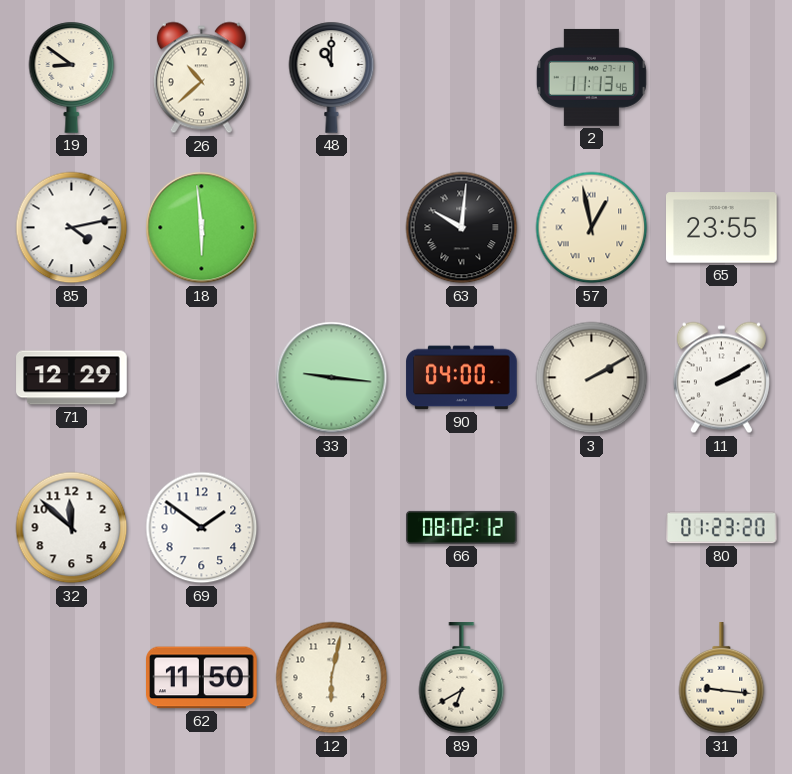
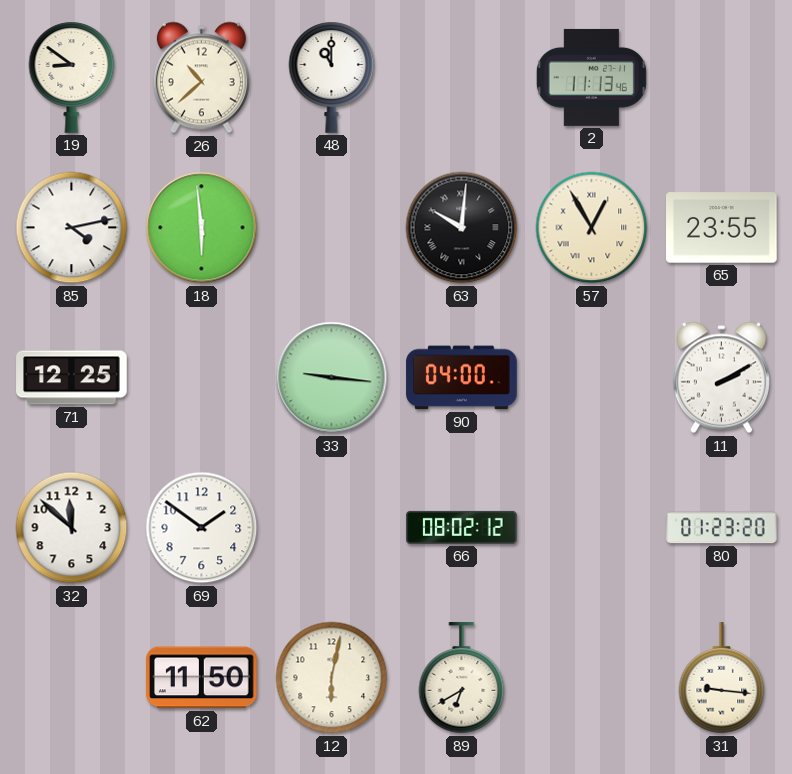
57: 12:58 -> 12:55 (592, 228)
71: 12:29 -> 12:25 (72, 378)
3: 2:10 -> none (592, 378)
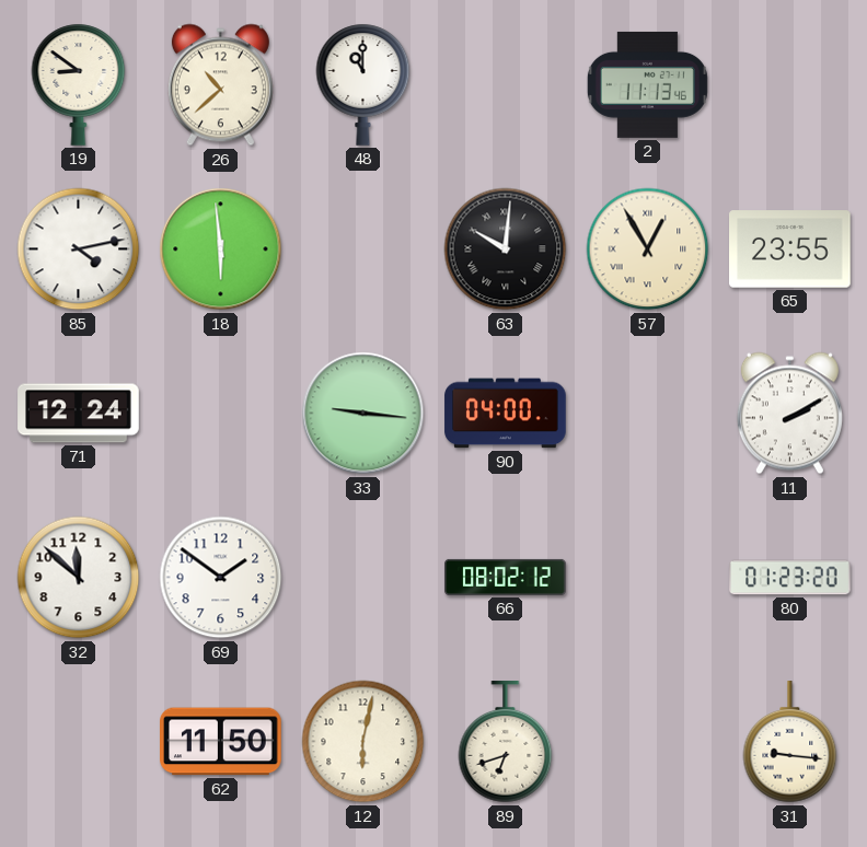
71: 12:25 -> 12:24 (79, 414)
89: 6:40 -> 6:42 (506, 742)
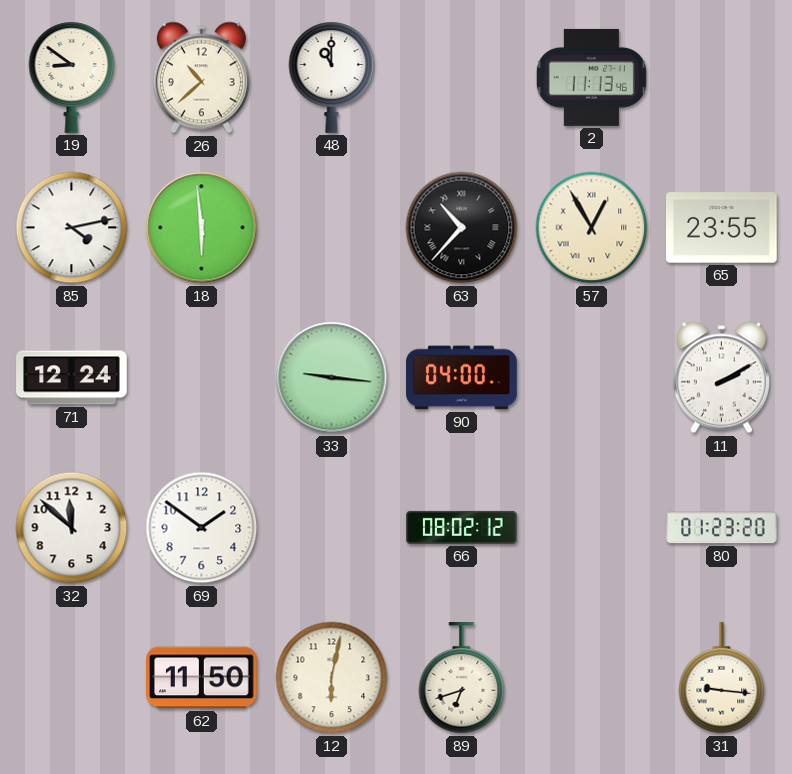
63: 10:01 -> 10:37 (462, 228)
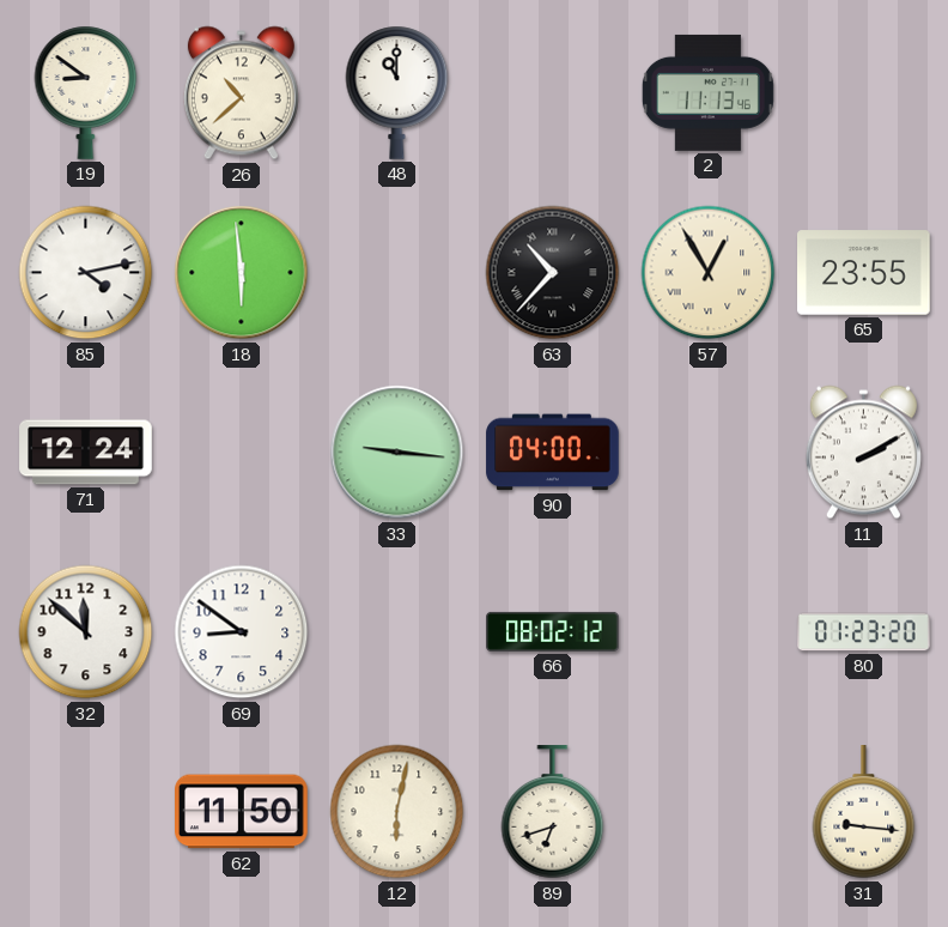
69: 1:51 -> 8:51 (242, 632)
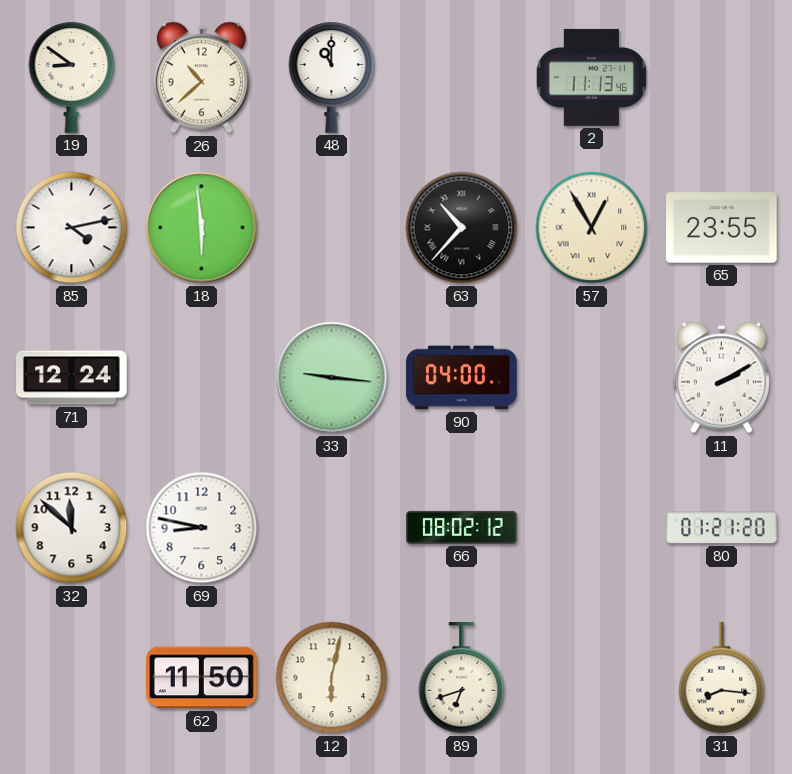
69: 8:51 -> 8:47 (202, 528)
80: 01:23 -> 01:21 (722, 528)
31: 9:16 -> 8:16 (722, 678)
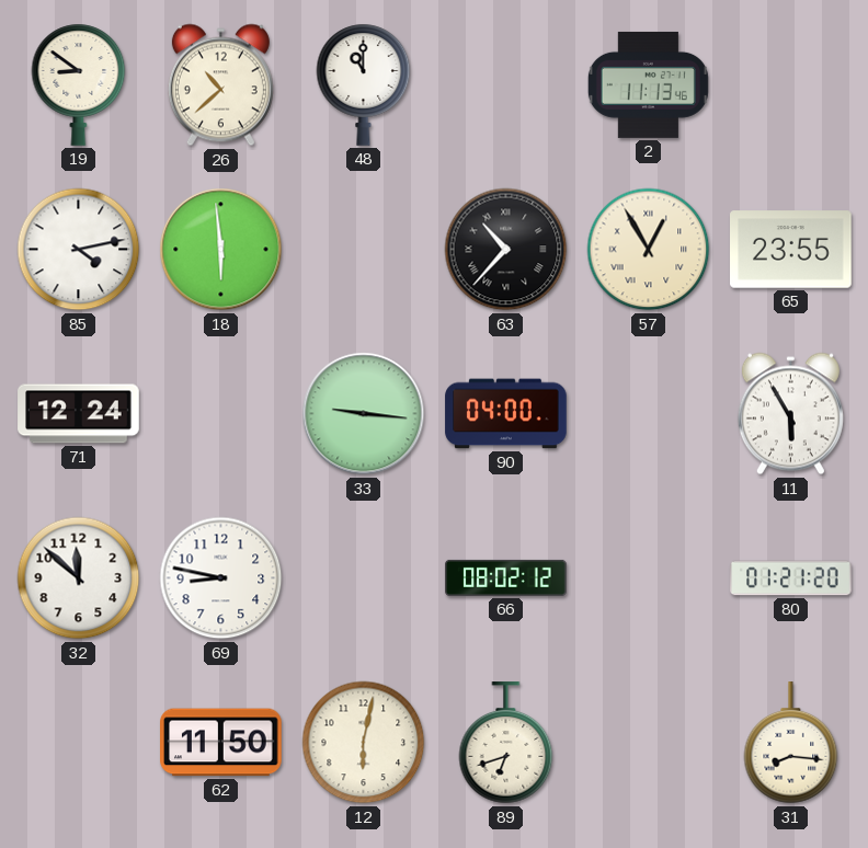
11: 2:10 -> 5:55 (790, 414)
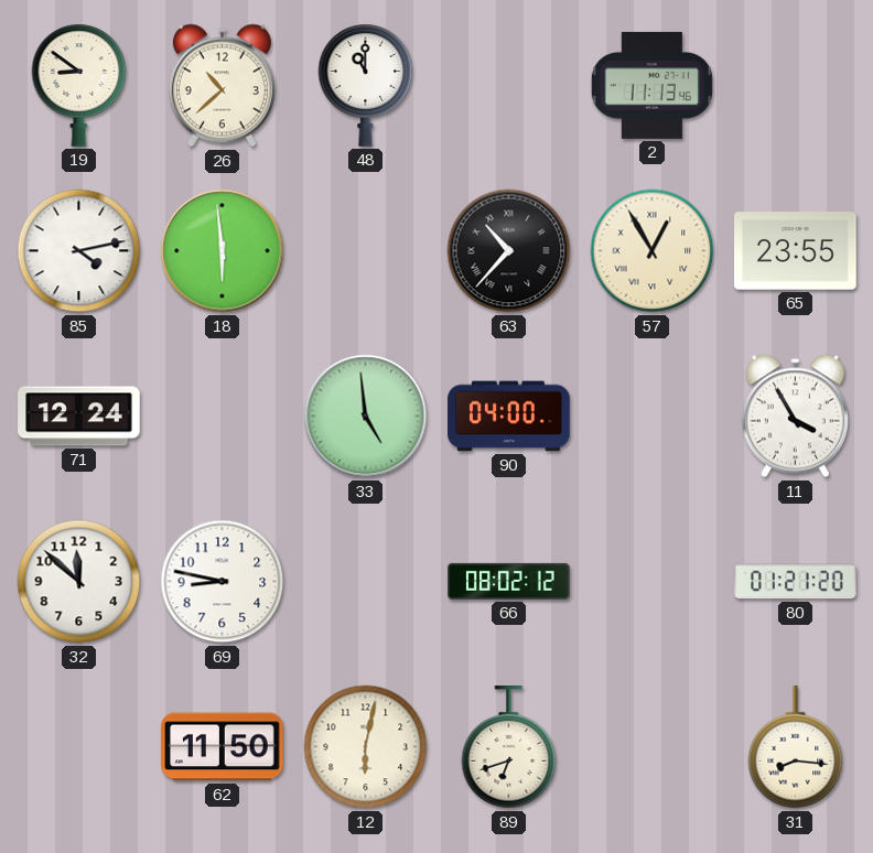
33: 9:16 -> 4:59 (366, 417)
11: 5:55 -> 3:55 (795, 417)
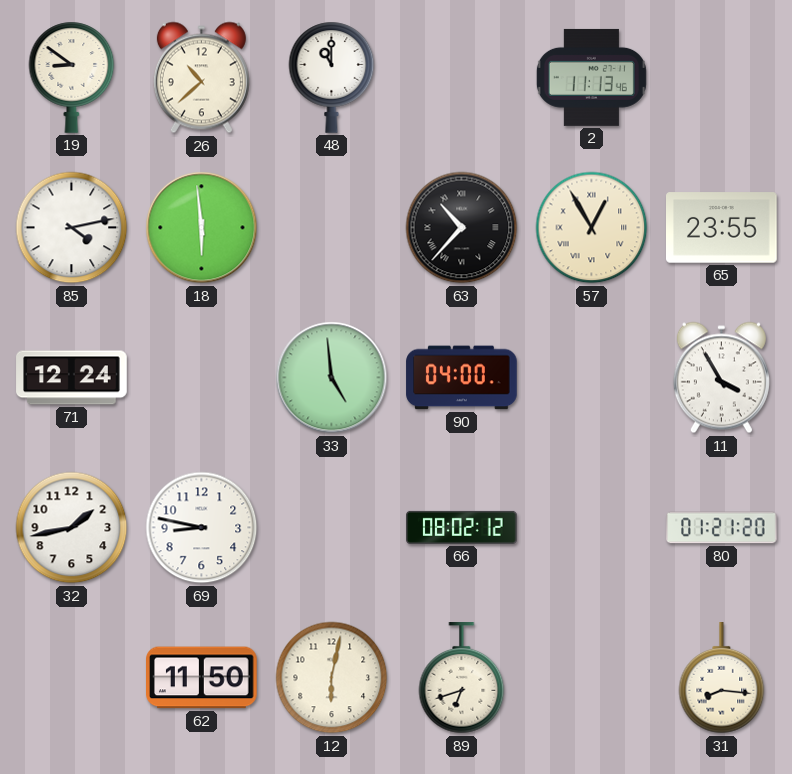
32: 11:52 -> 1:43 (72, 528)
